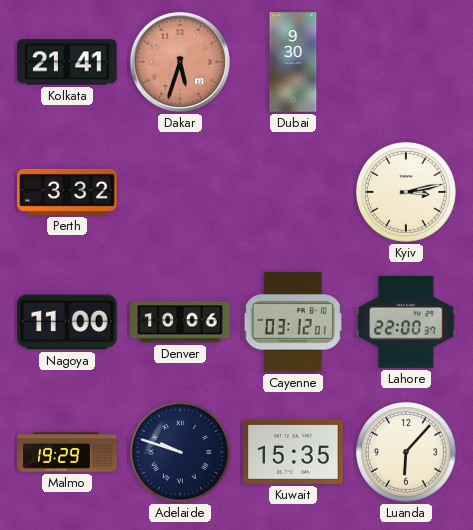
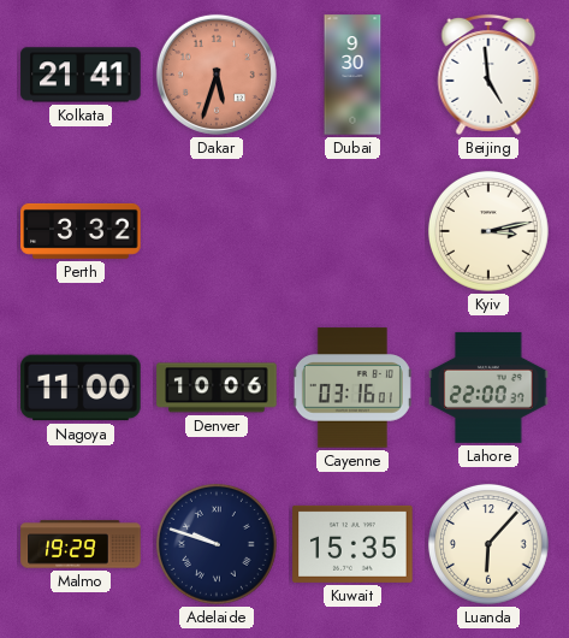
Beijing: none -> 4:59 (488, 75)
Cayenne: 03:12 -> 03:16 (352, 388)
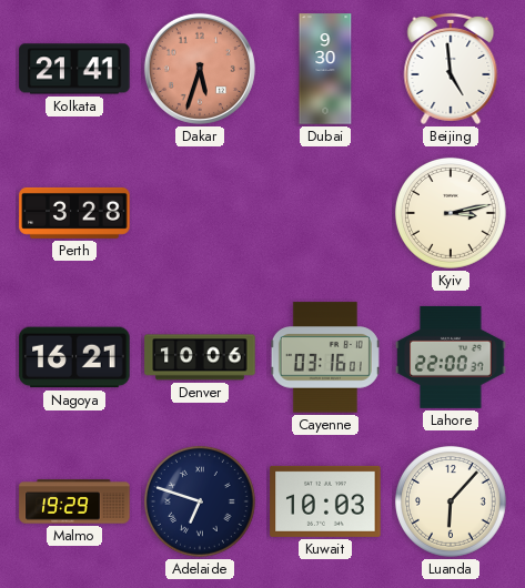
Perth: 3:32 -> 3:28 (74, 213)
Nagoya: 11:00 -> 16:21 (74, 357)
Adelaide: 9:48 -> 6:48 (200, 501)
Kuwait: 15:35 -> 10:03 (325, 501)
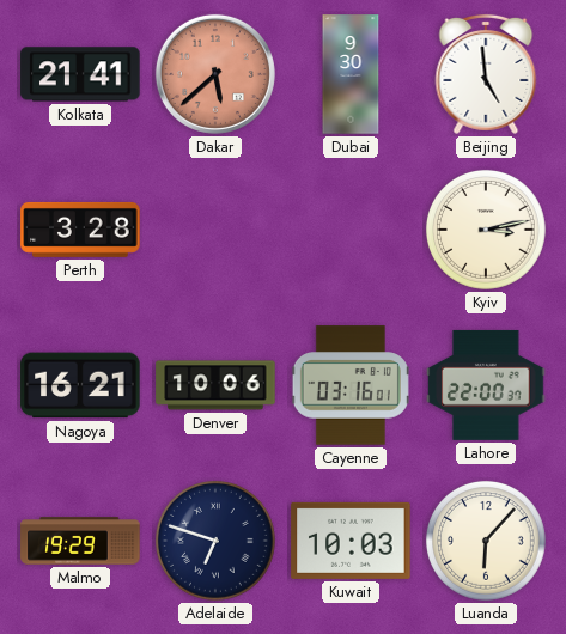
Dakar: 5:33 -> 5:38 (215, 74)
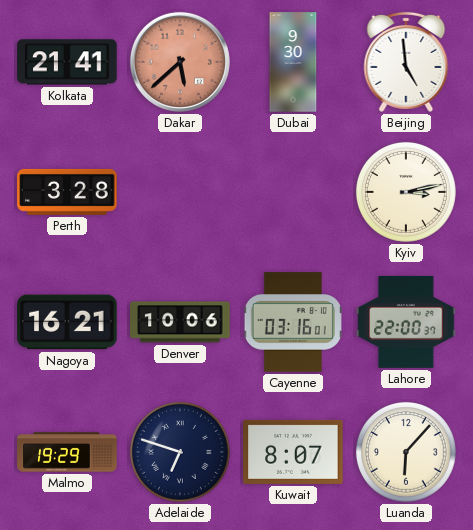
Kuwait: 10:03 -> 8:07 (293, 452)
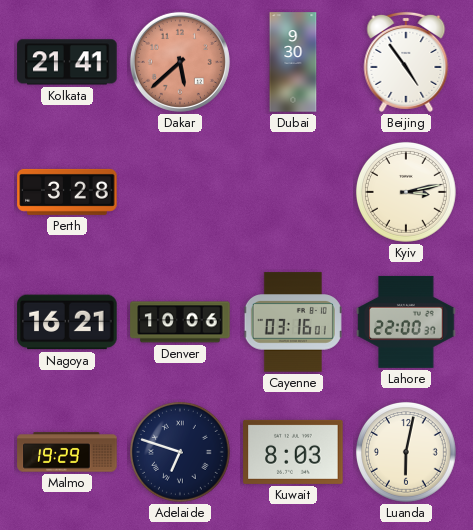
Beijing: 4:59 -> 4:54 (406, 62)
Kuwait: 8:07 -> 8:03 (293, 452)
Luanda: 6:07 -> 6:02 (406, 452)
